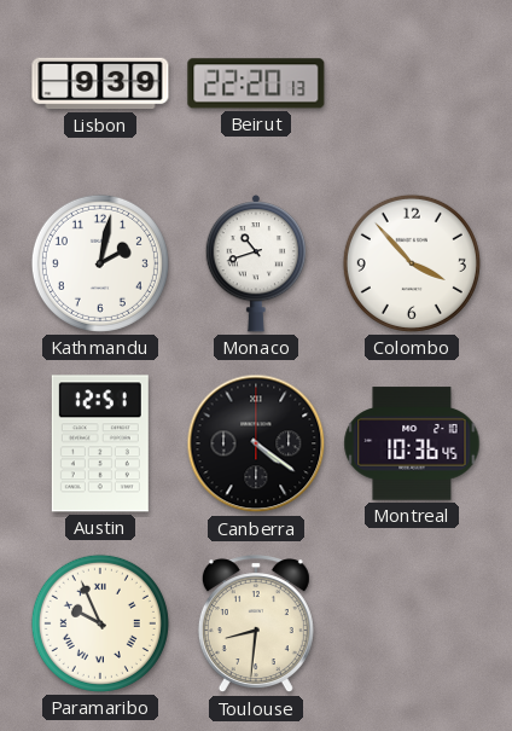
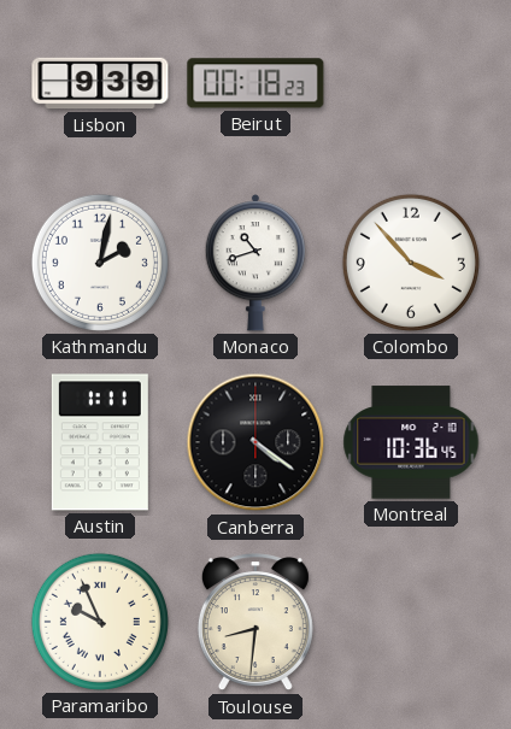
Beirut: 22:20 -> 00:18 (255, 83)
Austin: 12:51 -> 1:11 (100, 442)
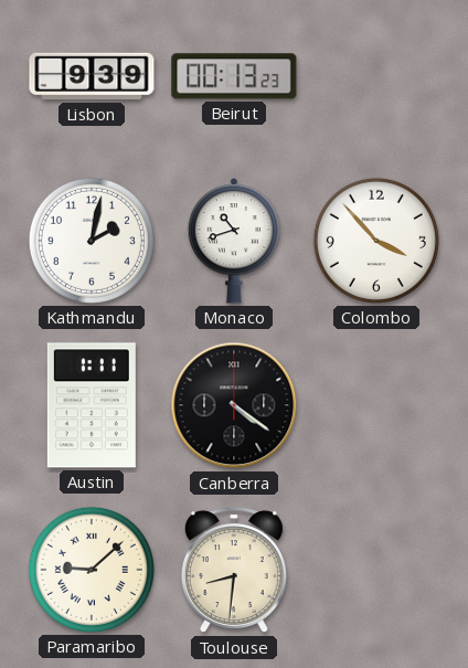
Beirut: 00:18 -> 00:13 (234, 76)
Montreal: 10:36 -> none (411, 442)
Paramaribo: 9:56 -> 9:08 (92, 570)
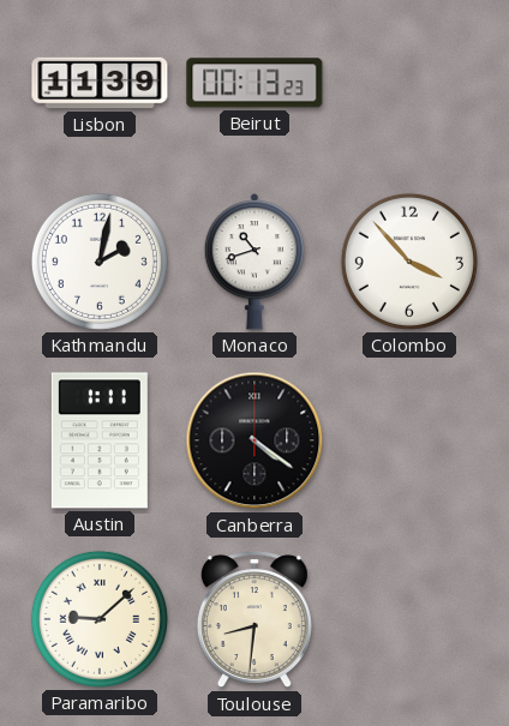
Lisbon: 9:39 -> 11:39 (100, 83)
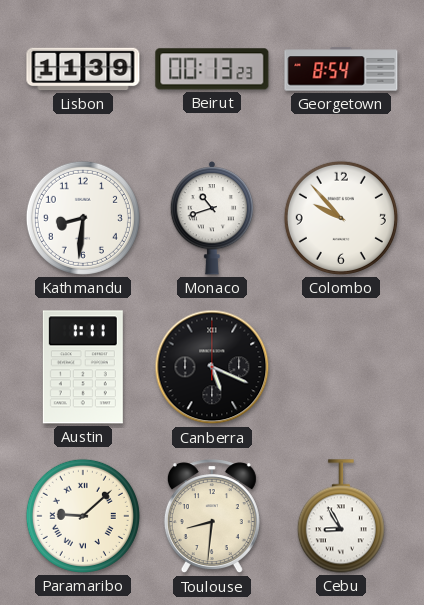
Georgetown: none -> 8:54 (341, 69)
Kathmandu: 2:02 -> 8:31 (83, 218)
Colombo: 3:53 -> 9:53 (341, 218)
Canberra: 4:21 -> 5:19 (212, 367)
Cebu: none -> 8:55 (341, 516)
